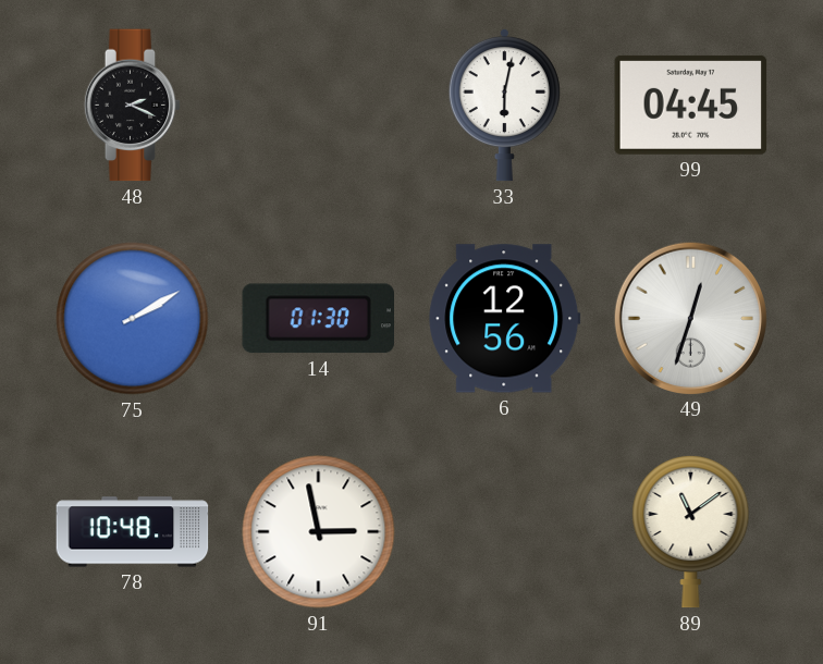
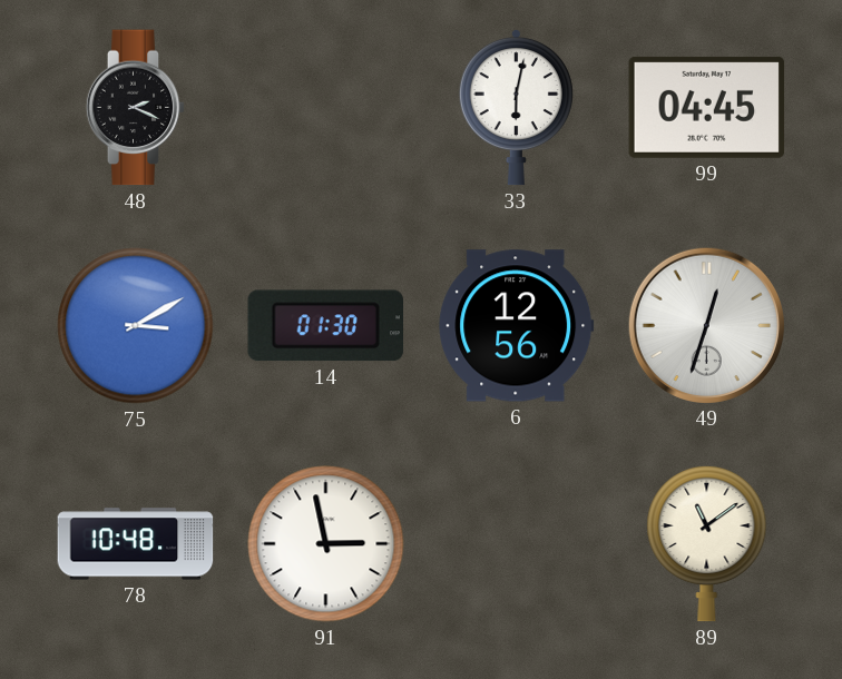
75: 2:10 -> 3:10 (136, 326)
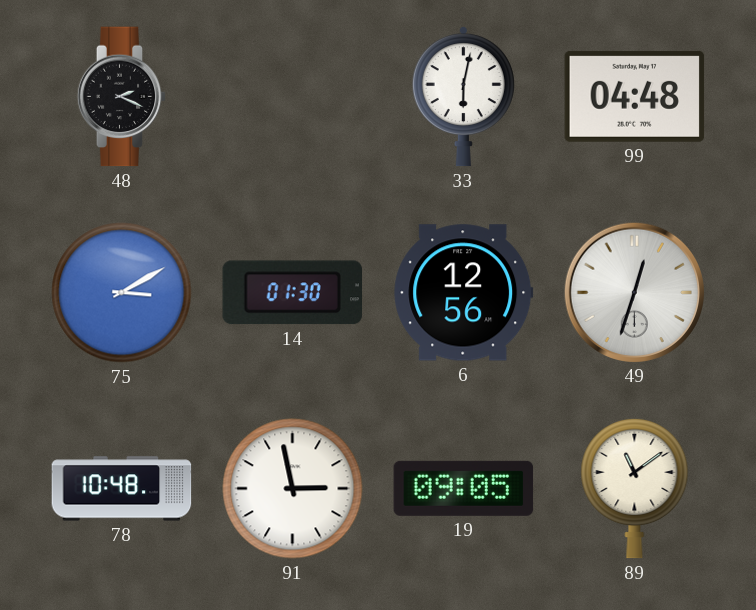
99: 04:45 -> 04:48 (635, 96)
19: none -> 09:05 (464, 488)
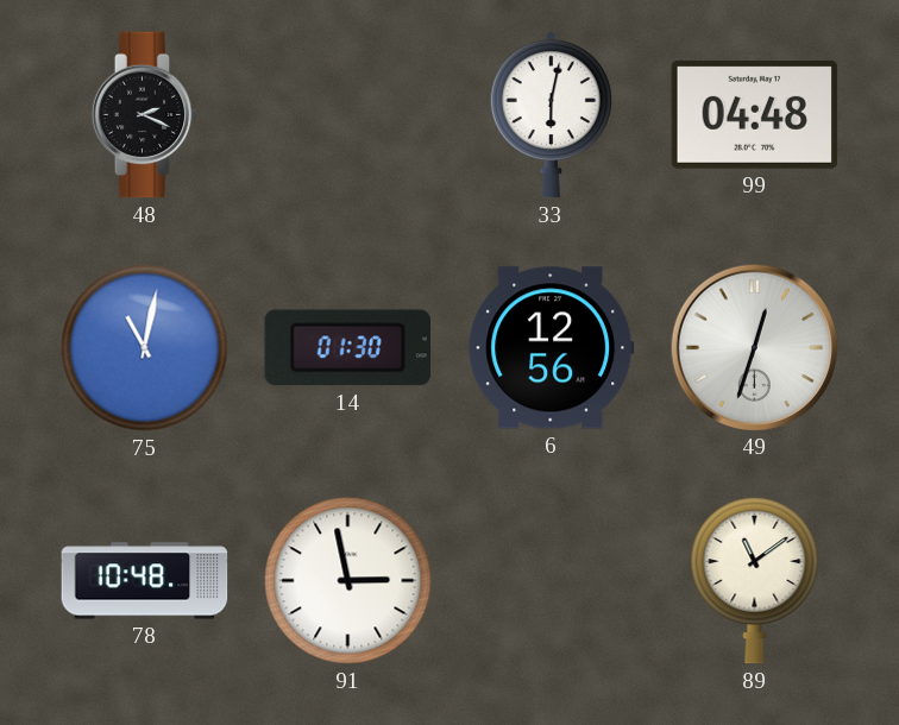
75: 3:10 -> 11:02 (145, 348)
19: 09:05 -> none (464, 488)
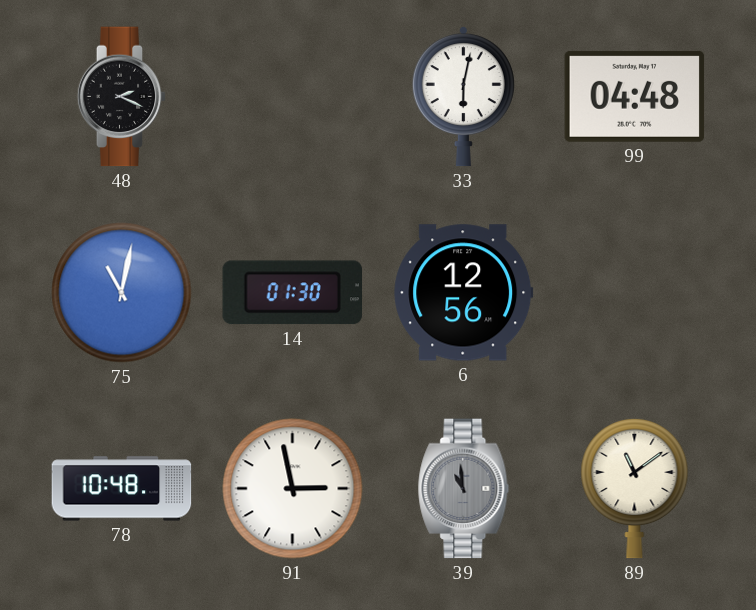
49: 12:33 -> none (754, 347)
39: none -> 10:59 (464, 489)
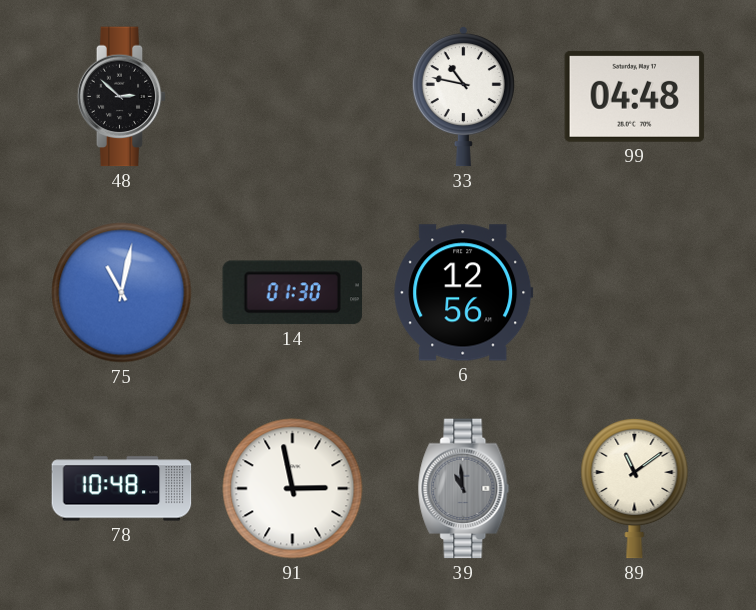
48: 2:19 -> 2:52 (122, 97)
33: 6:02 -> 10:47 (463, 96)
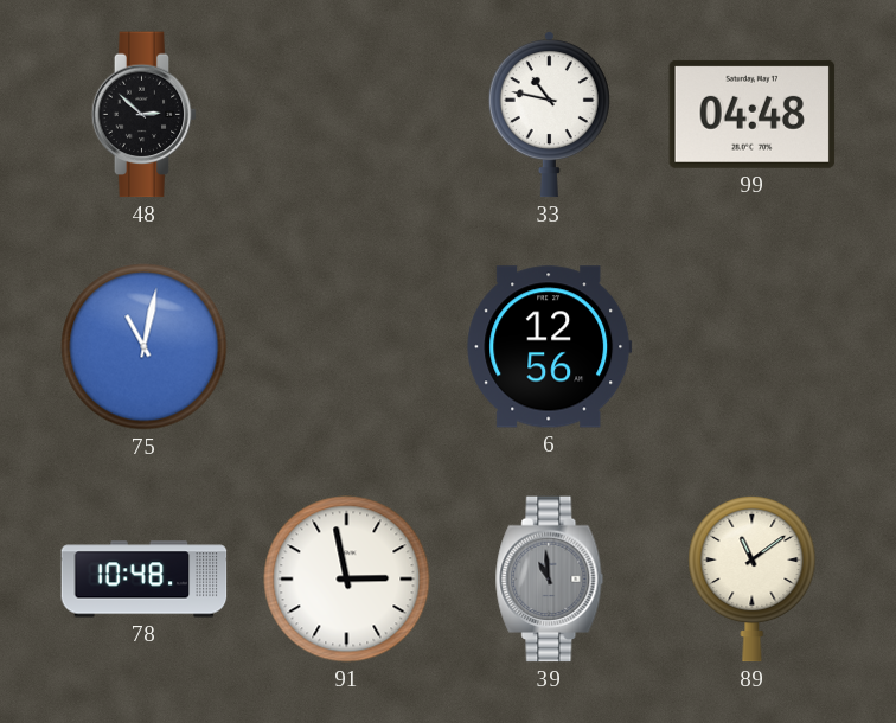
14: 01:30 -> none (292, 293)
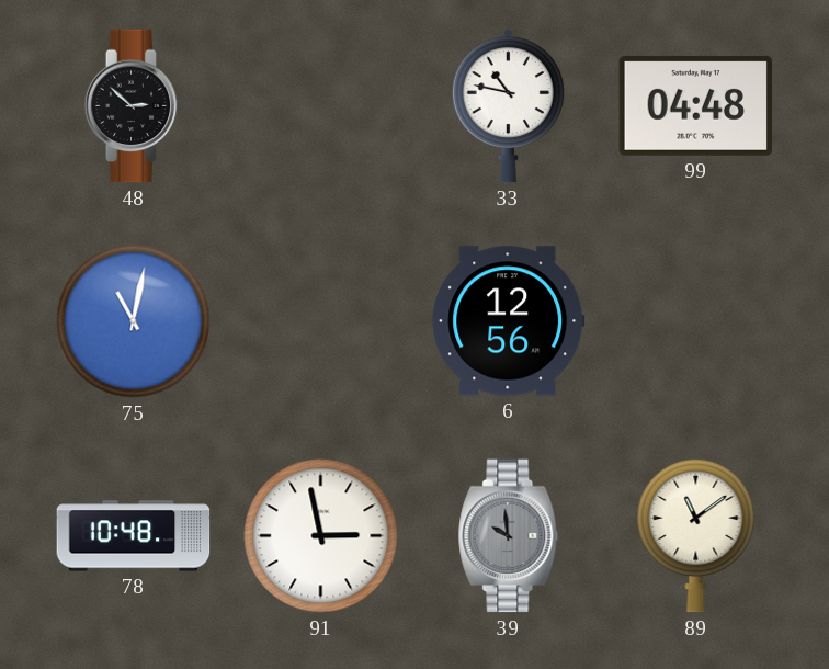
39: 10:59 -> 9:59 (509, 536)
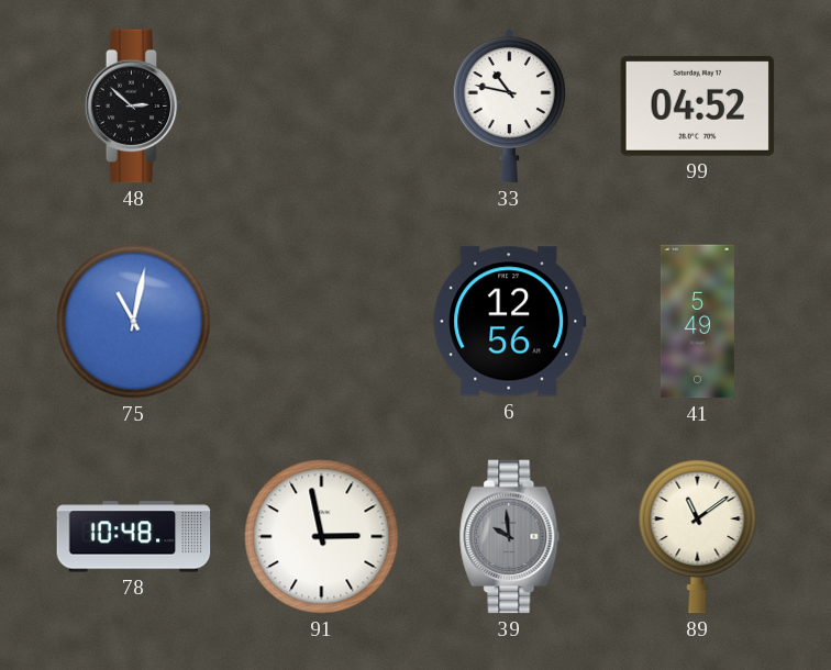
99: 04:48 -> 04:52 (698, 105)
41: none -> 5:49 (697, 322)
